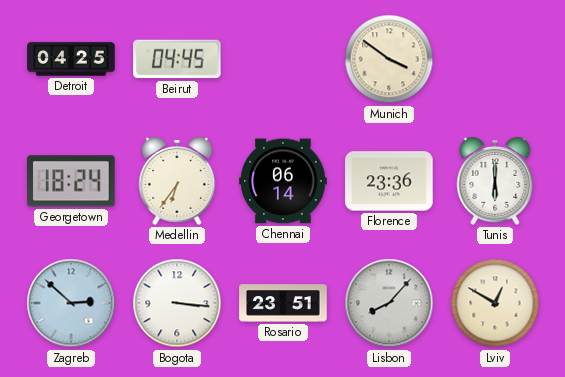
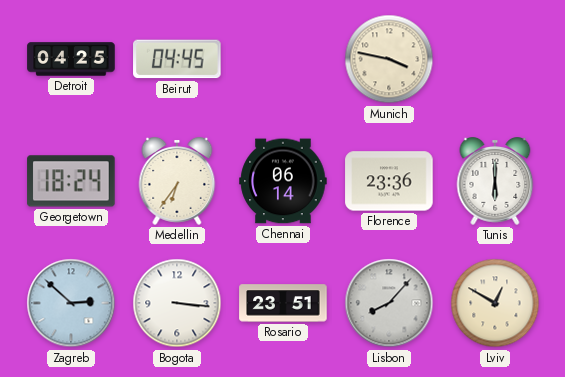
Munich: 3:51 -> 3:47 (389, 59)
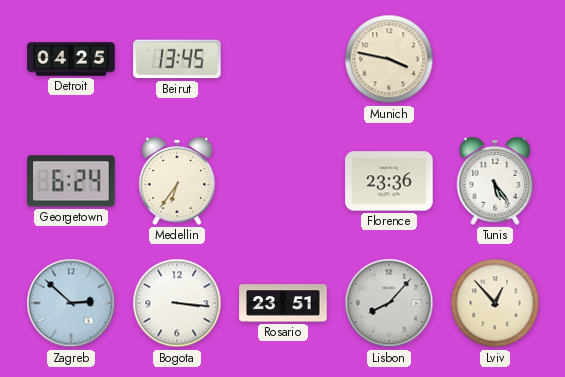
Beirut: 04:45 -> 13:45 (177, 59)
Georgetown: 18:24 -> 6:24 (71, 181)
Chennai: 06:14 -> none (283, 181)
Tunis: 6:00 -> 5:24 (495, 182)
Lviv: 12:50 -> 12:53 (495, 303)
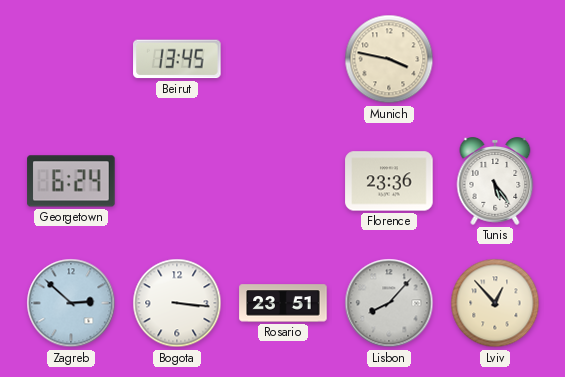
Detroit: 04:25 -> none (71, 59)
Medellin: 6:36 -> none (177, 182)
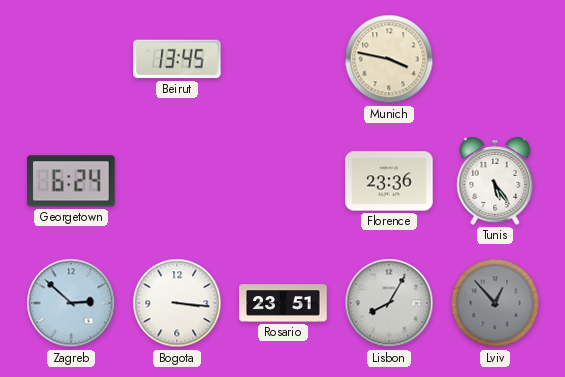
Lisbon: 8:07 -> 8:05 (389, 303)
Lviv dial: cream -> grey (495, 303)
